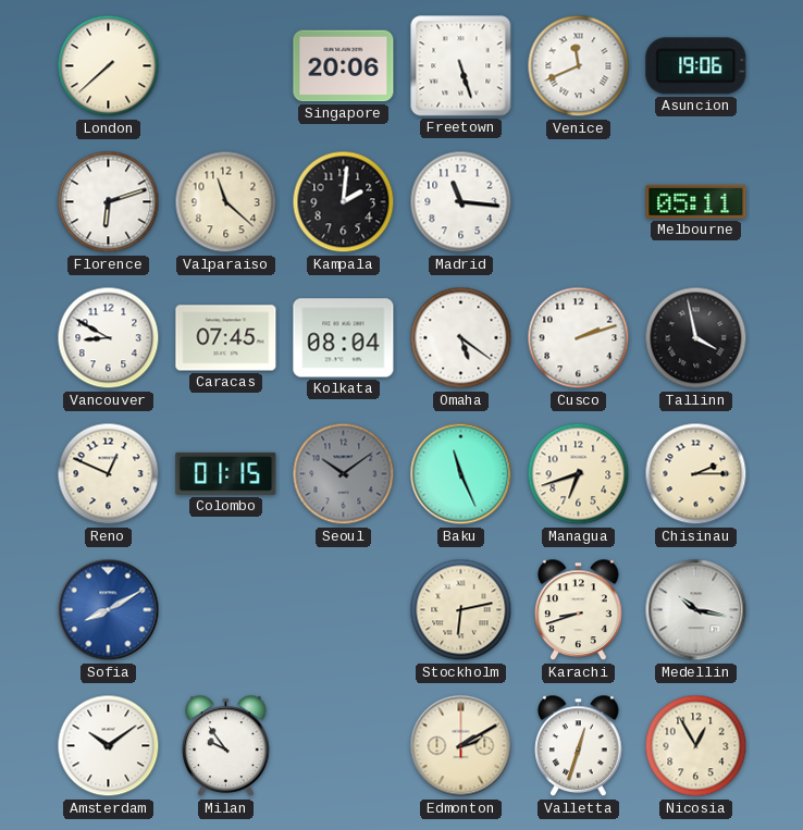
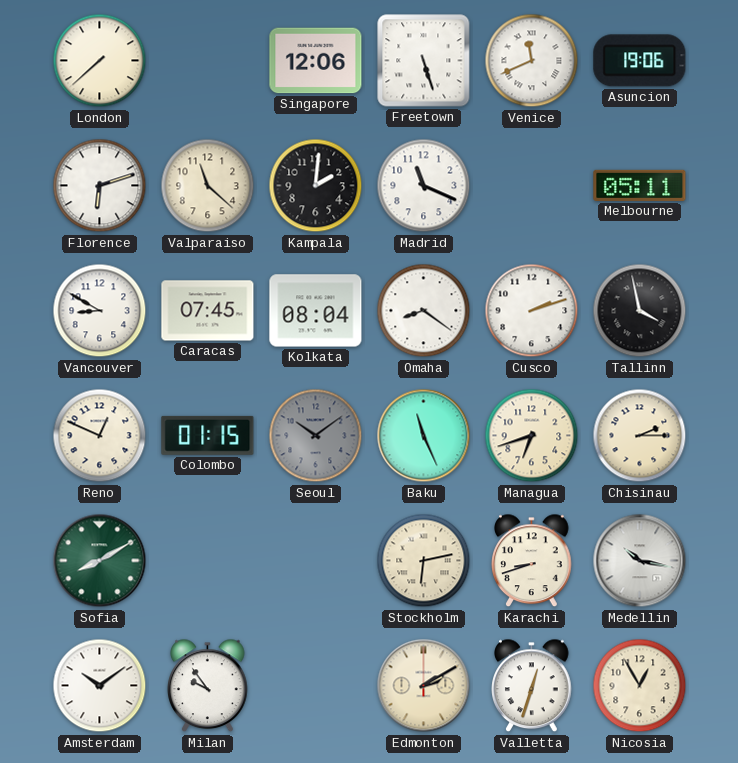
Singapore: 20:06 -> 12:06 (316, 61)
Madrid: 11:16 -> 11:19 (424, 186)
Omaha: 5:21 -> 8:21 (424, 311)
Sofia dial: blue -> green (100, 561)
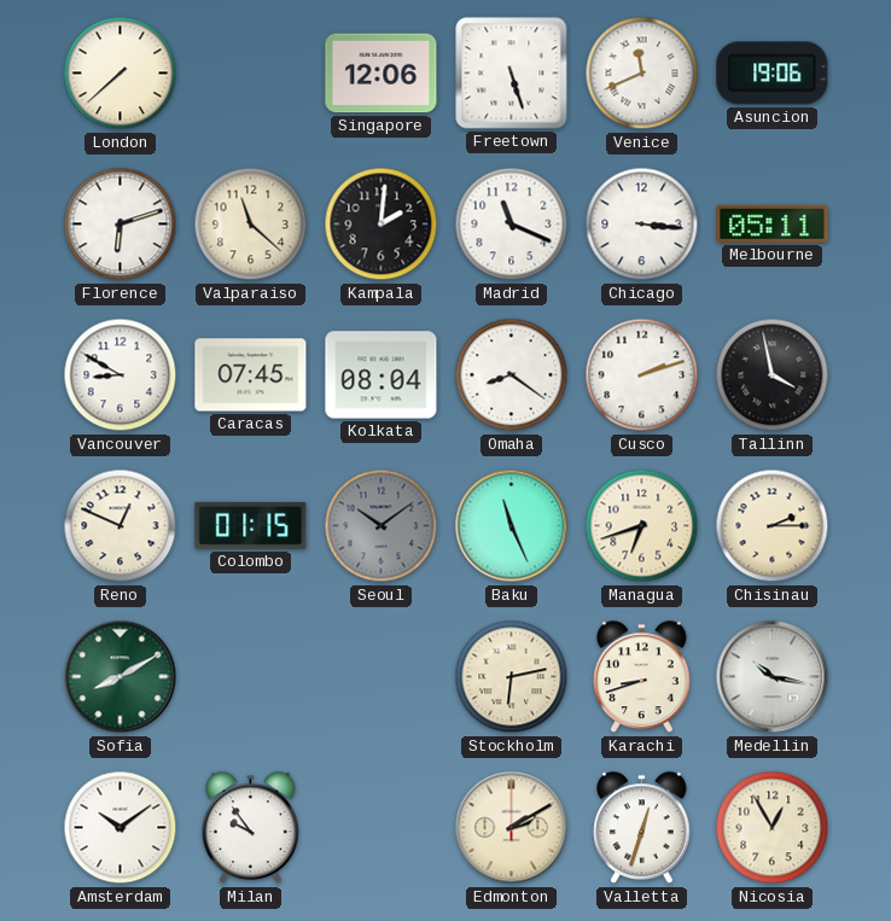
Chicago: none -> 3:16 (642, 225)
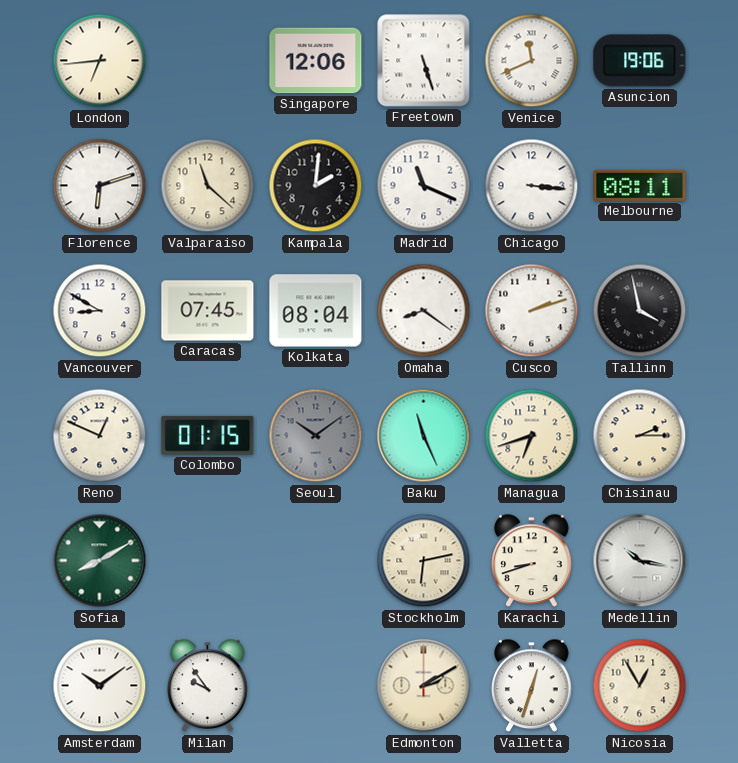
London: 7:38 -> 6:44 (100, 61)
Melbourne: 05:11 -> 08:11 (640, 185)
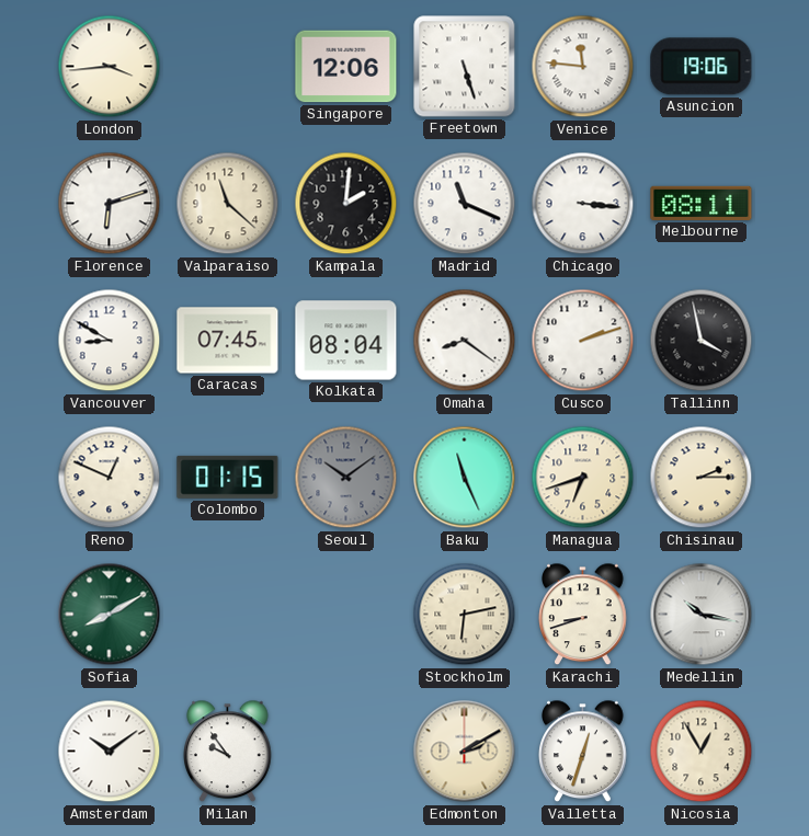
London: 6:44 -> 3:44 (110, 67)
Venice: 11:41 -> 11:46 (583, 67)
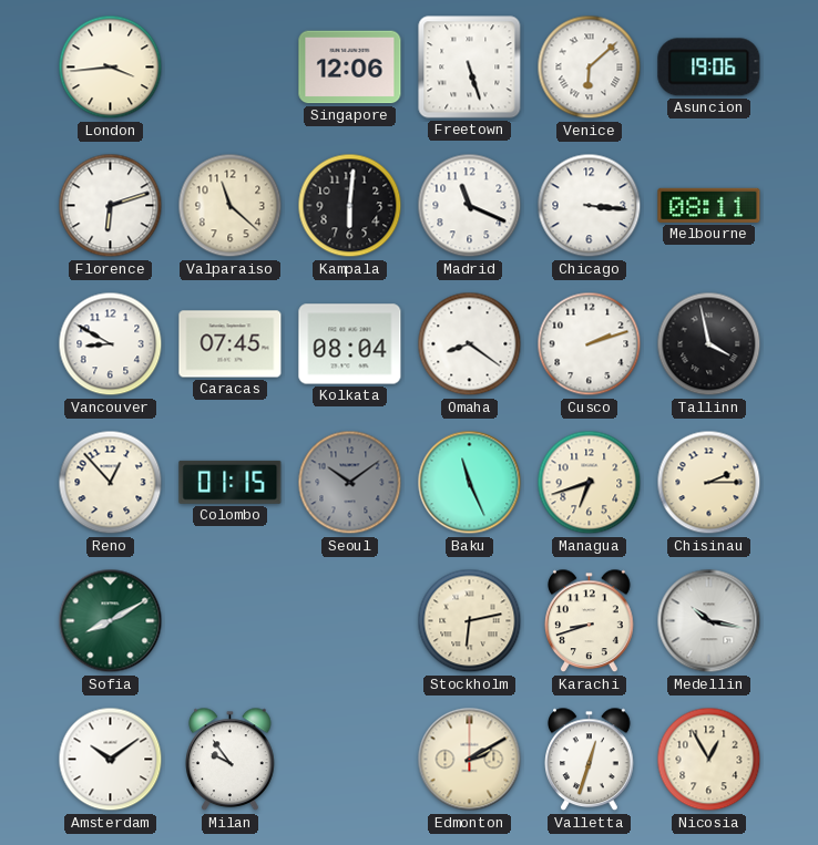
Venice: 11:46 -> 6:08 (590, 68)
Kampala: 2:01 -> 6:01 (350, 206)
Reno: 12:49 -> 12:53 (111, 483)
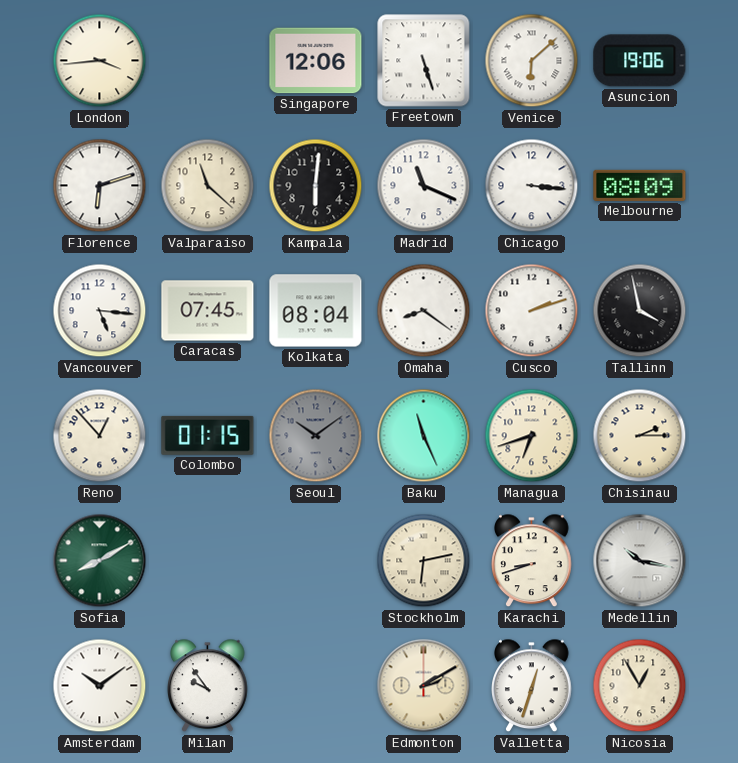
Melbourne: 08:11 -> 08:09 (640, 185)
Vancouver: 8:50 -> 5:16 (100, 311)
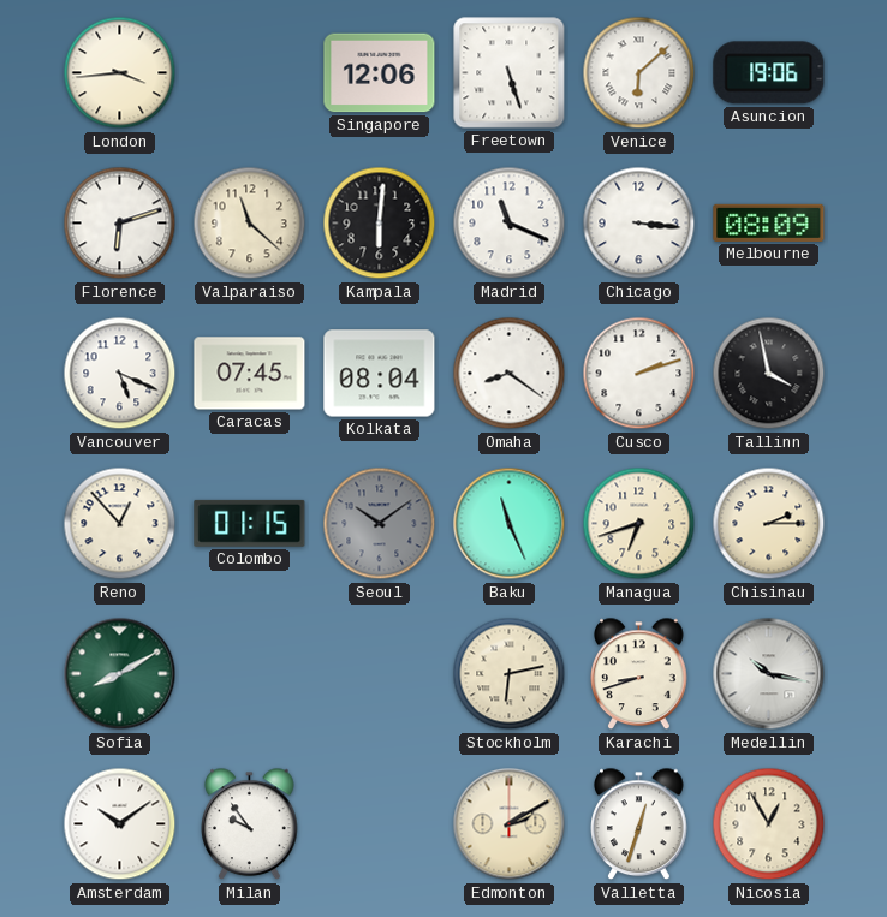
Vancouver: 5:16 -> 5:19 (120, 374)
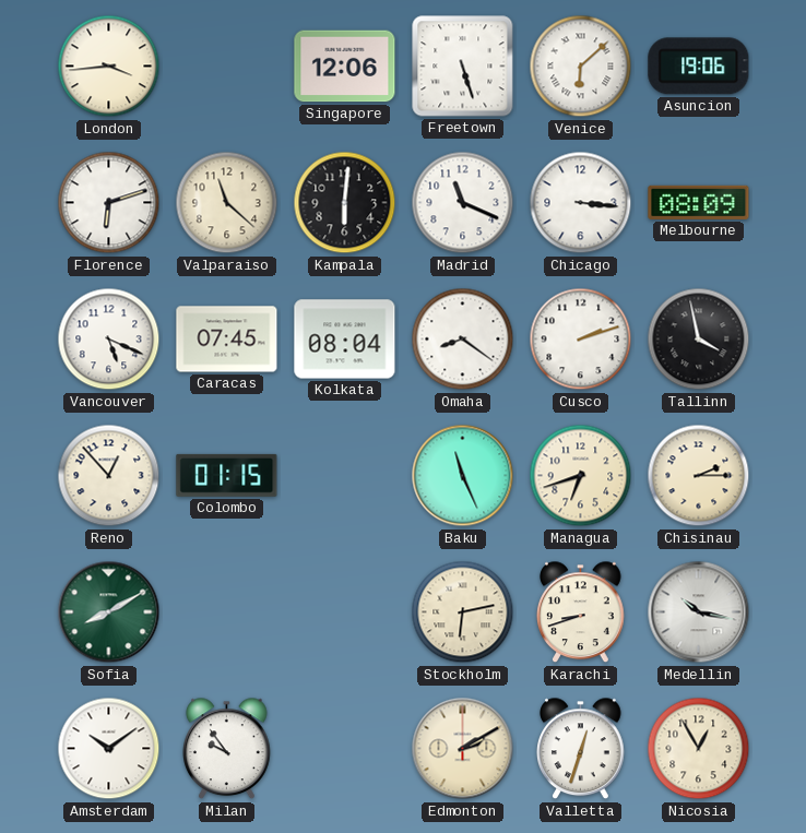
Seoul: 10:09 -> none (380, 524)
